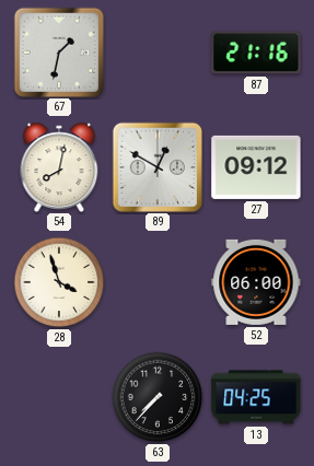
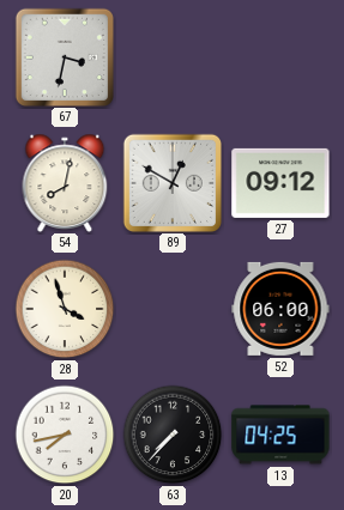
67: 1:32 -> 3:32 (64, 56)
87: 21:16 -> none (256, 53)
20: none -> 7:43 (65, 435)
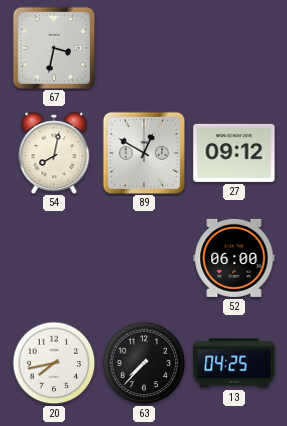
28: 3:57 -> none (65, 309)
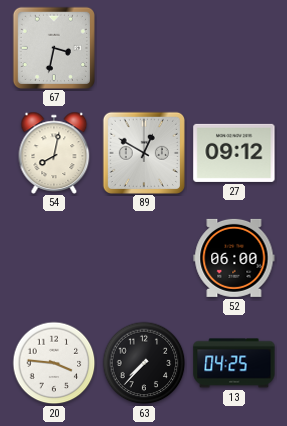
20: 7:43 -> 3:46 (54, 363)
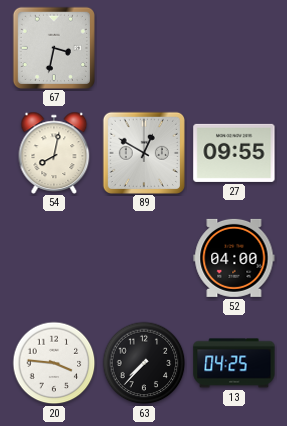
27: 09:12 -> 09:55 (234, 153)
52: 06:00 -> 04:00 (234, 258)
